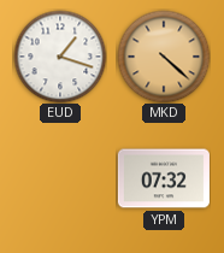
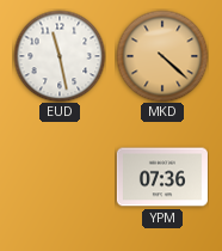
EUD: 1:18 -> 11:28 (60, 56)
YPM: 07:32 -> 07:36 (162, 177)
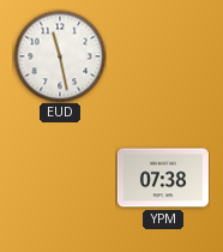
MKD: 4:22 -> none (162, 56)
YPM: 07:36 -> 07:38 (163, 178)
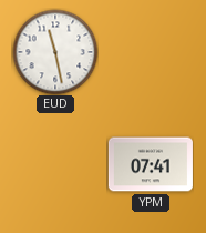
YPM: 07:38 -> 07:41 (151, 164)
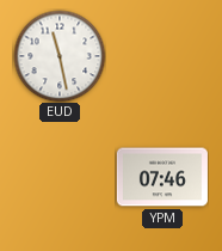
YPM: 07:41 -> 07:46 (162, 177)
